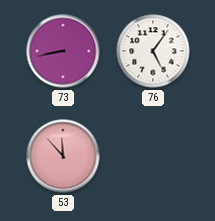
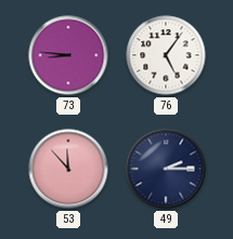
73: 8:43 -> 8:46 (68, 55)
49: none -> 2:15 (166, 169)
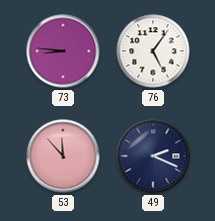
49: 2:15 -> 2:19 (153, 156)
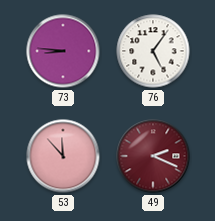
49 dial: navy -> burgundy (153, 156)
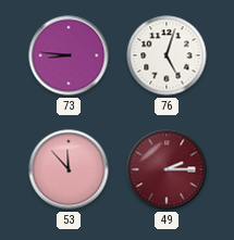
76: 5:06 -> 5:03 (167, 55)
49: 2:19 -> 2:15 (167, 169)
